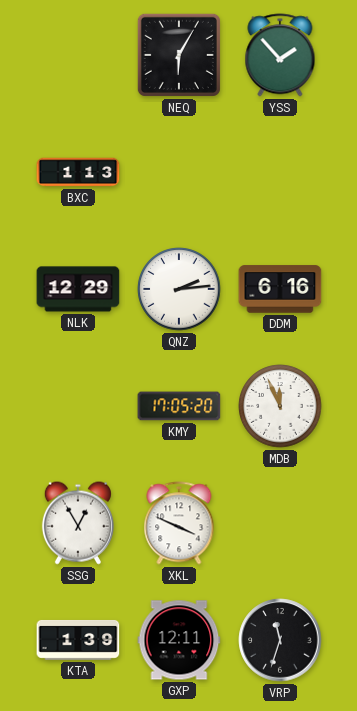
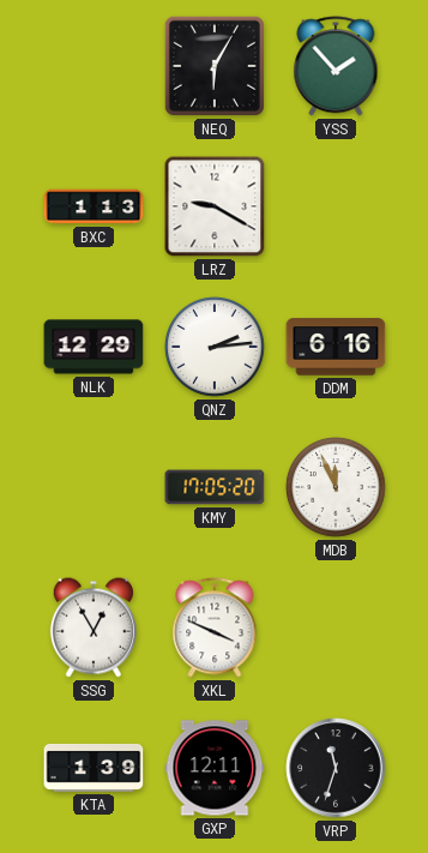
LRZ: none -> 9:20 (215, 206)
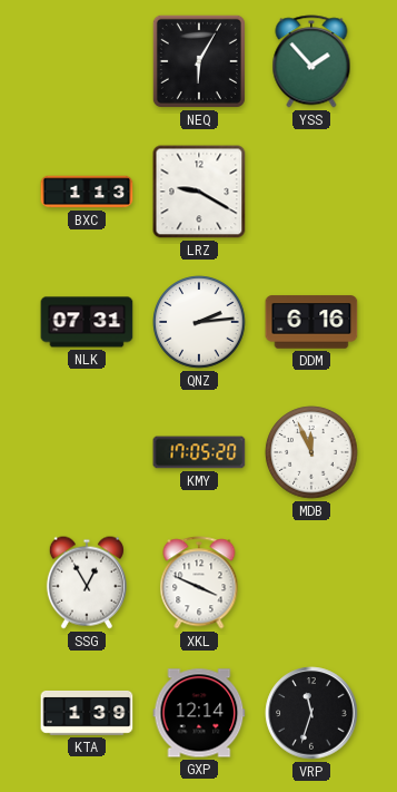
NLK: 12:29 -> 07:31 (87, 322)
GXP: 12:11 -> 12:14 (199, 713)
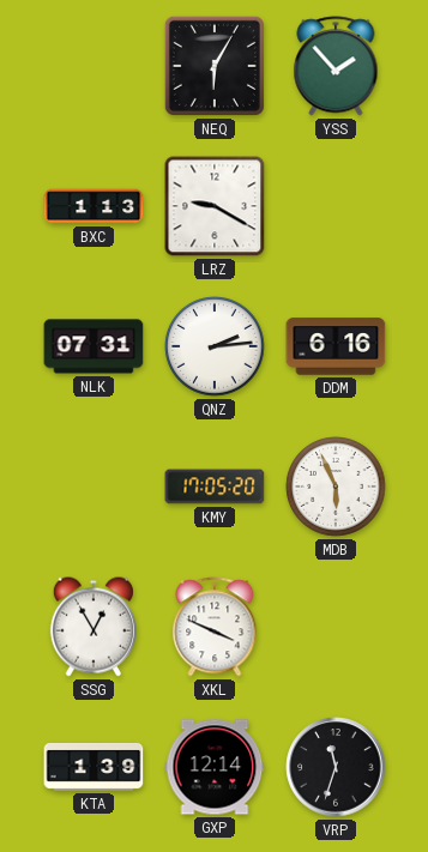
MDB: 11:56 -> 5:56 (336, 487)
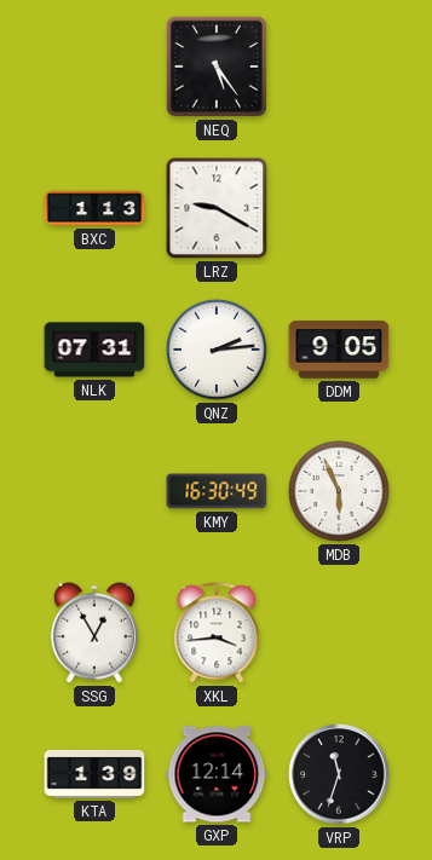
NEQ: 6:05 -> 5:24 (217, 67)
YSS: 1:53 -> none (336, 66)
DDM: 6:16 -> 9:05 (339, 350)
KMY: 17:05 -> 16:30 (217, 491)
XKL: 3:49 -> 3:44 (217, 633)
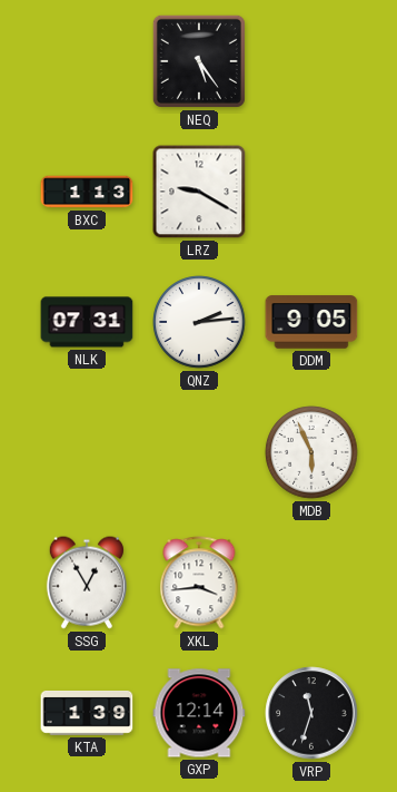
KMY: 16:30 -> none (217, 491)
